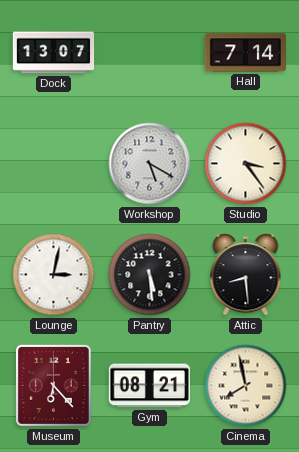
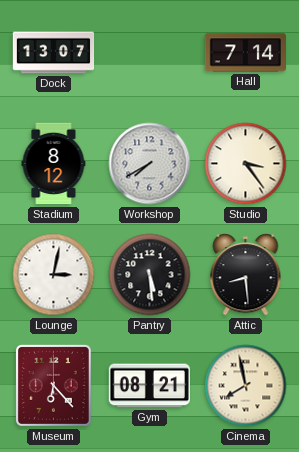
Stadium: none -> 8:12 (54, 164)
Workshop: 5:20 -> 7:40 (150, 164)
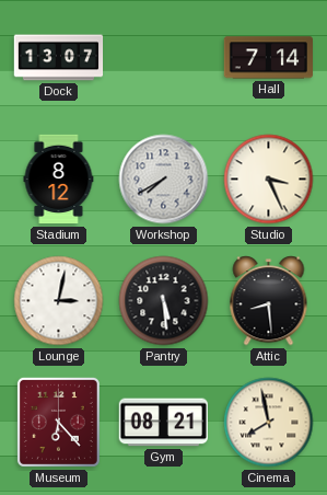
Studio: 3:24 -> 3:26 (269, 180)
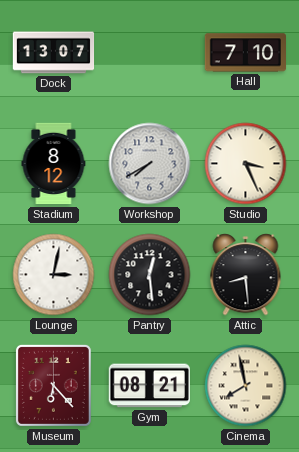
Hall: 7:14 -> 7:10 (245, 53)
Pantry: 5:29 -> 12:29 (150, 275)
